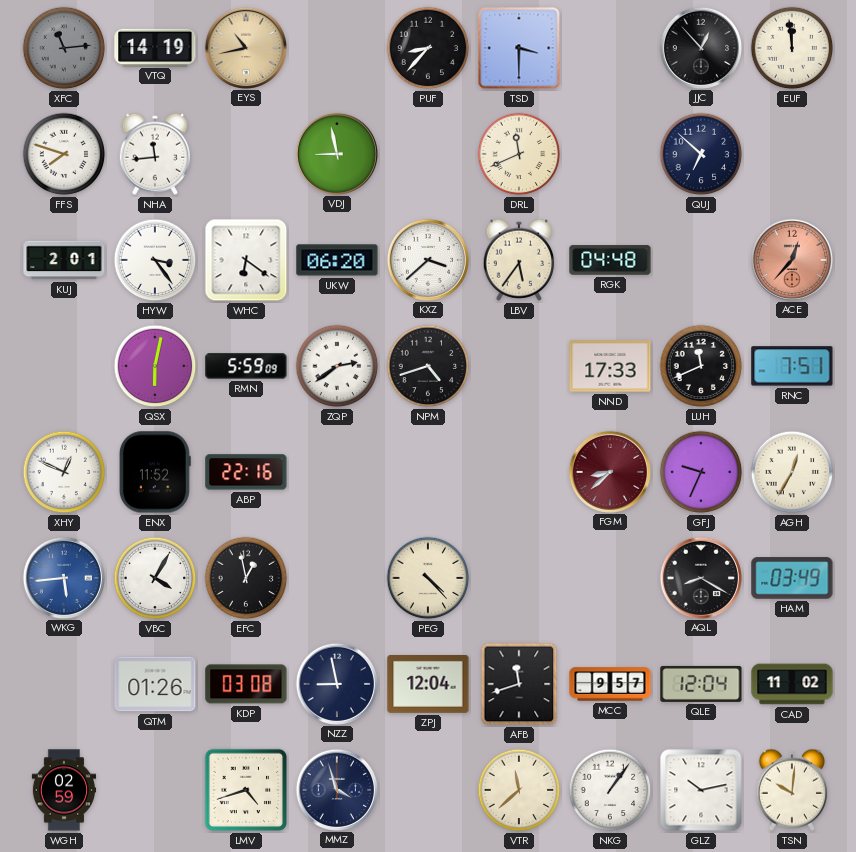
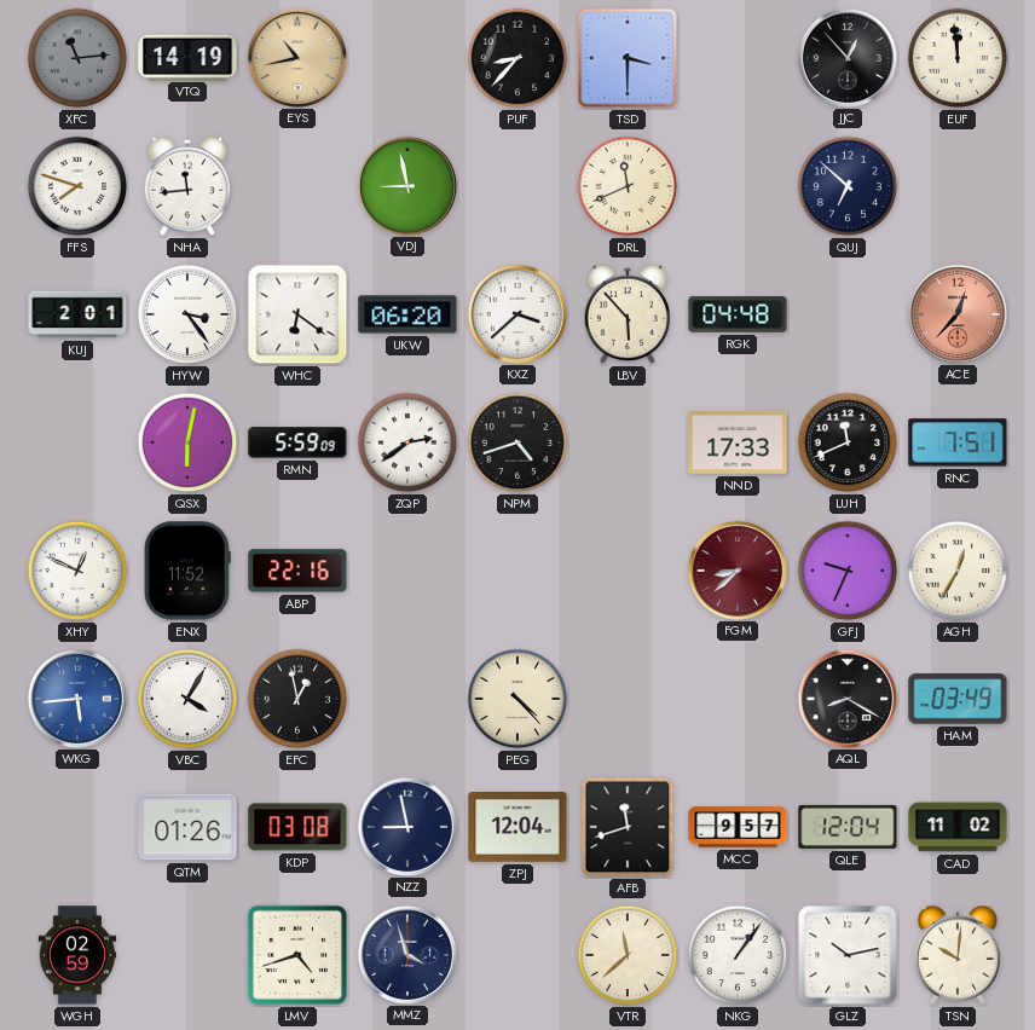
LBV: 5:36 -> 5:53 (628, 314)
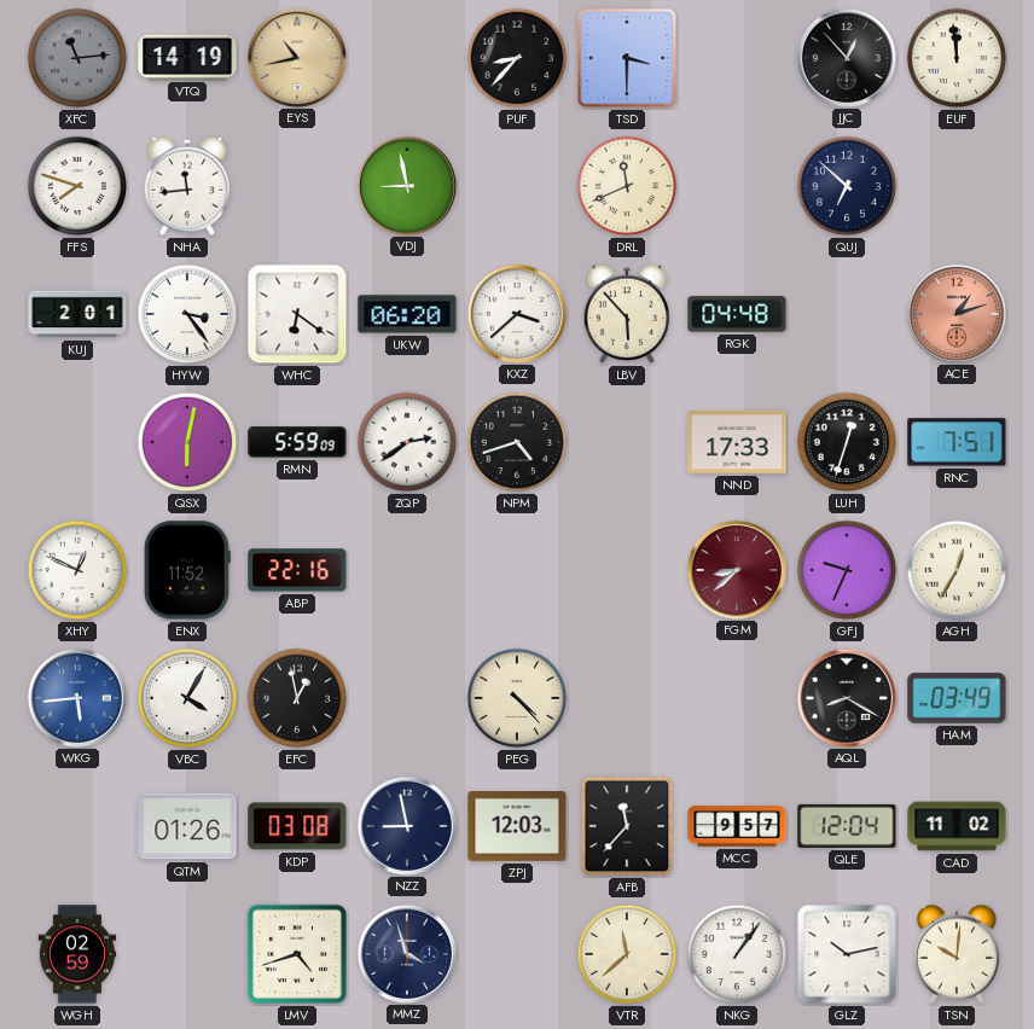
ACE: 12:37 -> 1:12 (955, 313)
LUH: 11:41 -> 12:33 (847, 442)
ZPJ: 12:04 -> 12:03 (517, 827)
AFB: 11:42 -> 11:37 (627, 826)
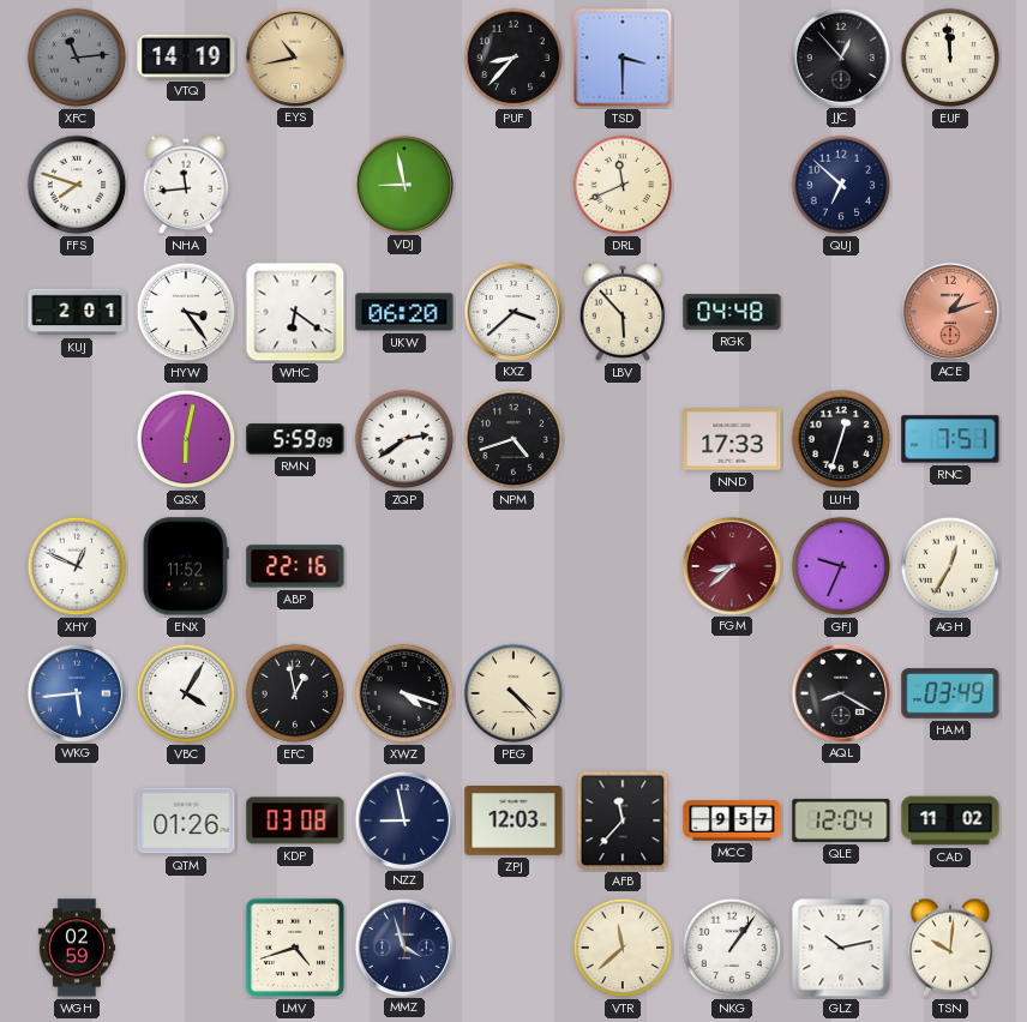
XWZ: none -> 4:18 (404, 693)
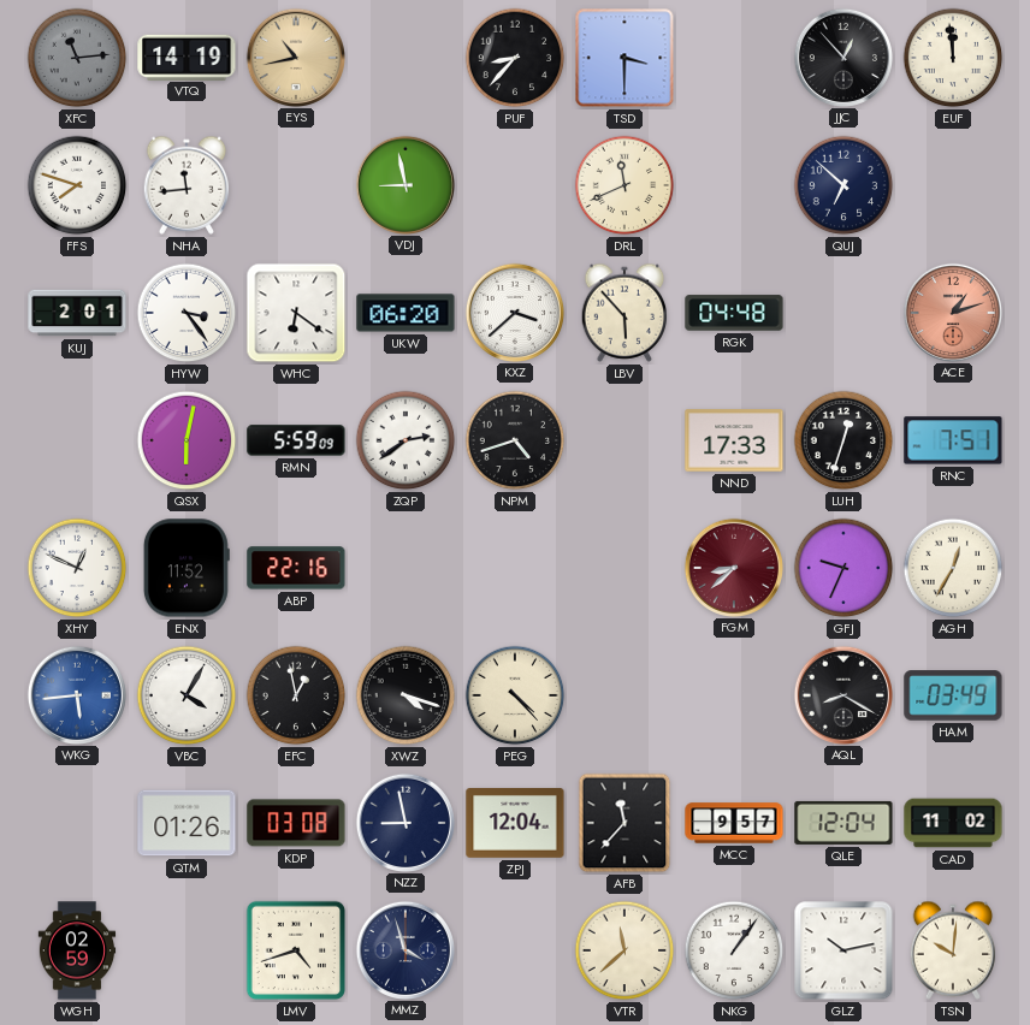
ZPJ: 12:03 -> 12:04 (515, 824)
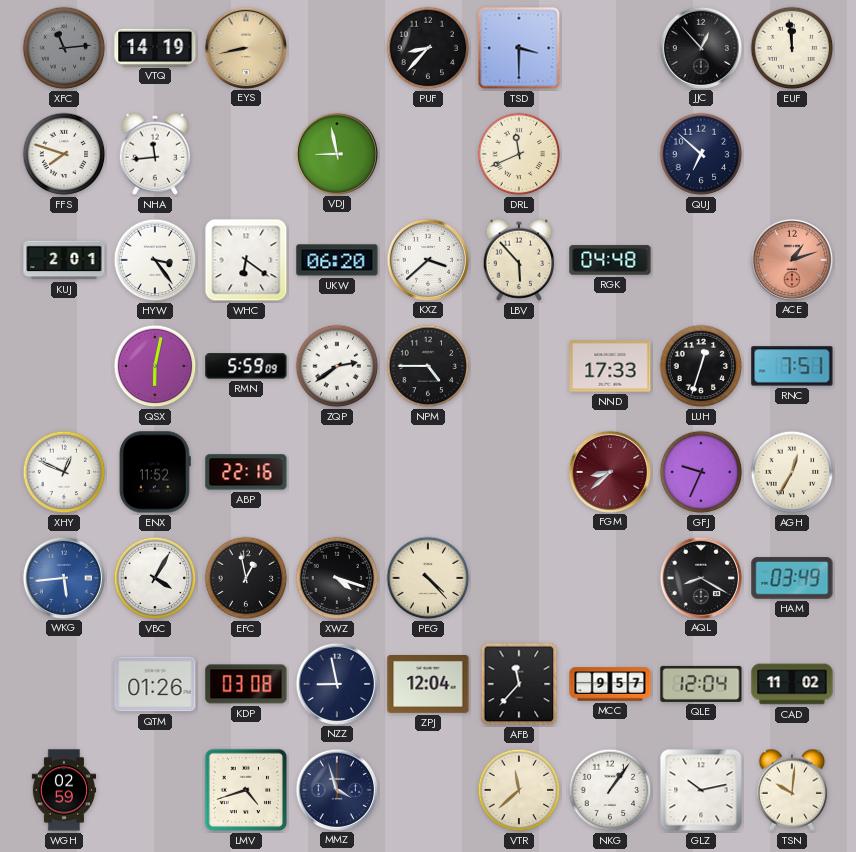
EYS: 10:43 -> 8:43 (245, 47)
NPM: 4:42 -> 4:45 (428, 366)
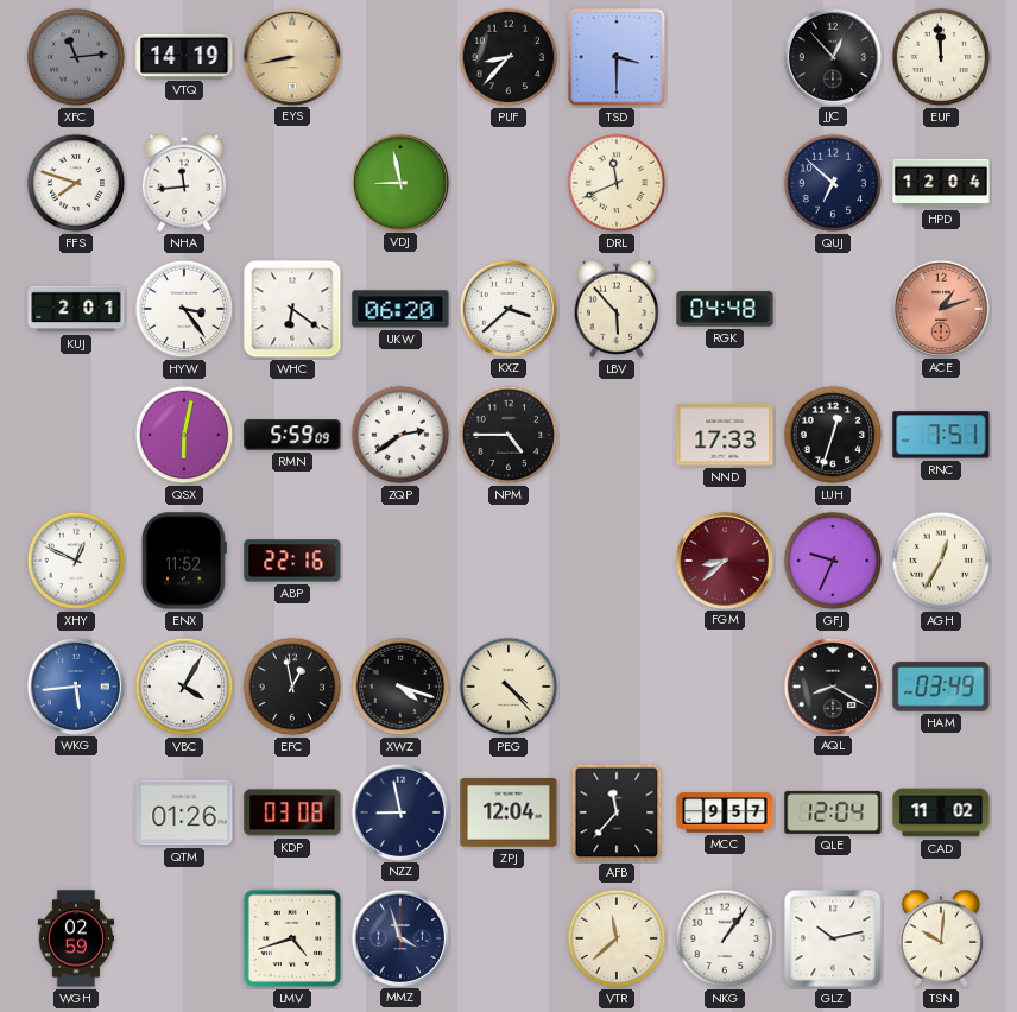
HPD: none -> 12:04 (941, 183)
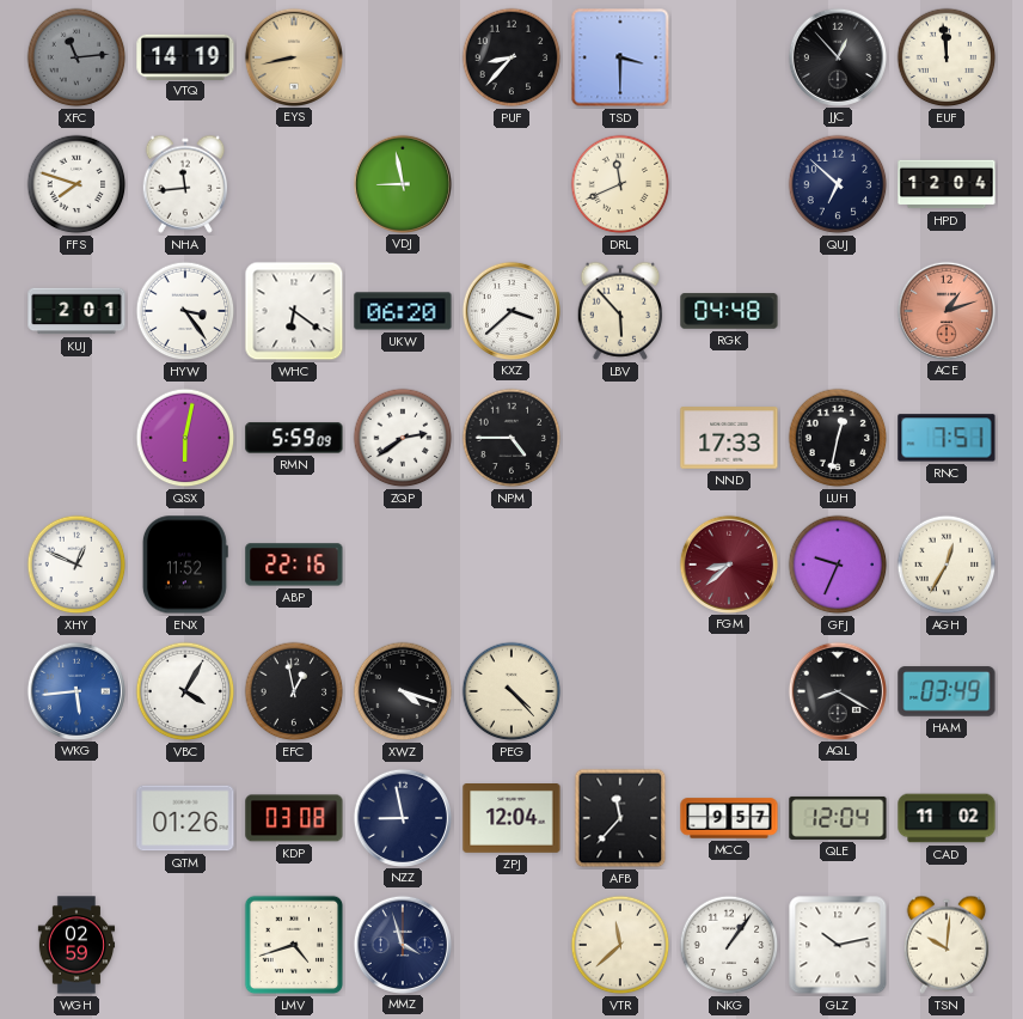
LUH: 12:33 -> 12:32 (838, 438)
